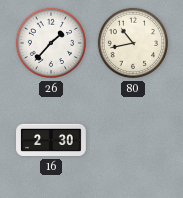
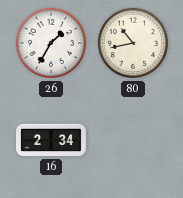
26: 1:37 -> 1:35 (51, 43)
16: 2:30 -> 2:34 (51, 140)
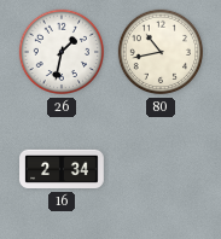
26: 1:35 -> 1:32 (62, 52)
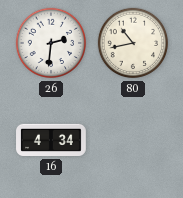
26: 1:32 -> 2:31 (51, 43)
16: 2:34 -> 4:34 (51, 140)
